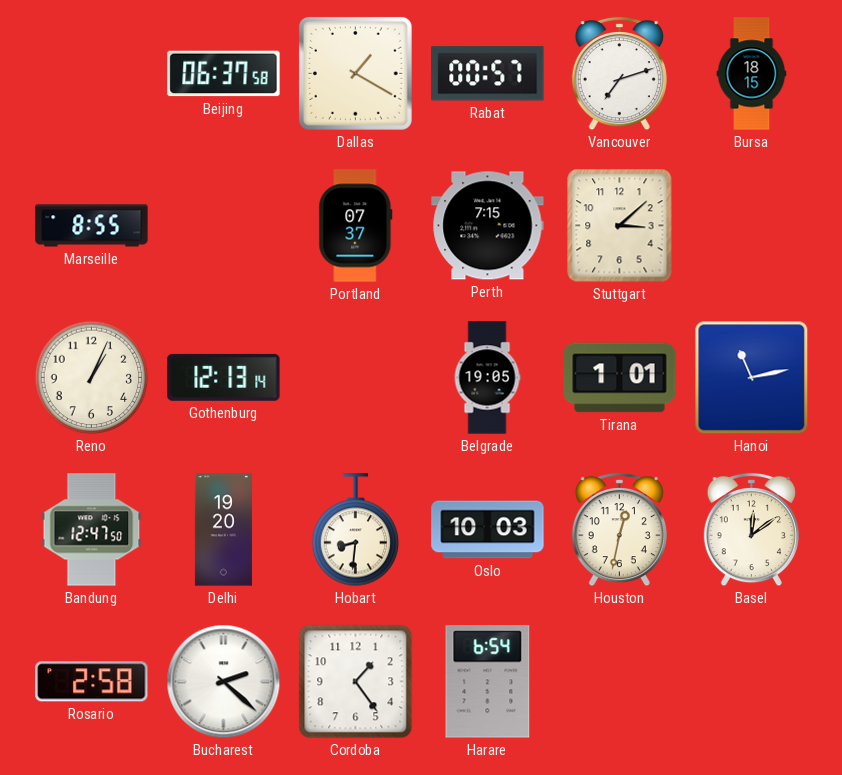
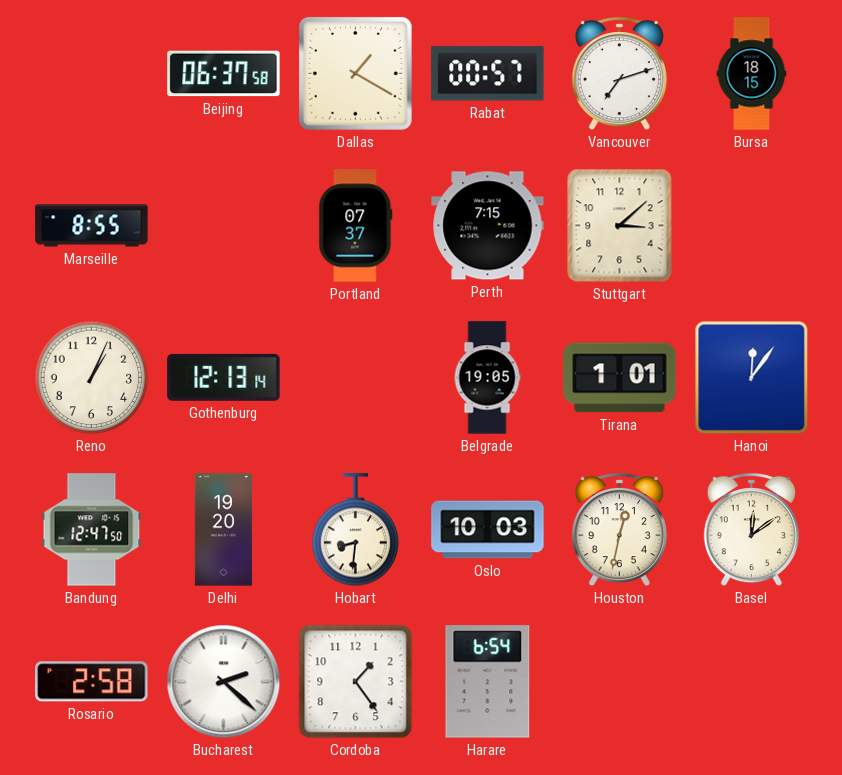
Hanoi: 11:13 -> 12:06 (752, 378)
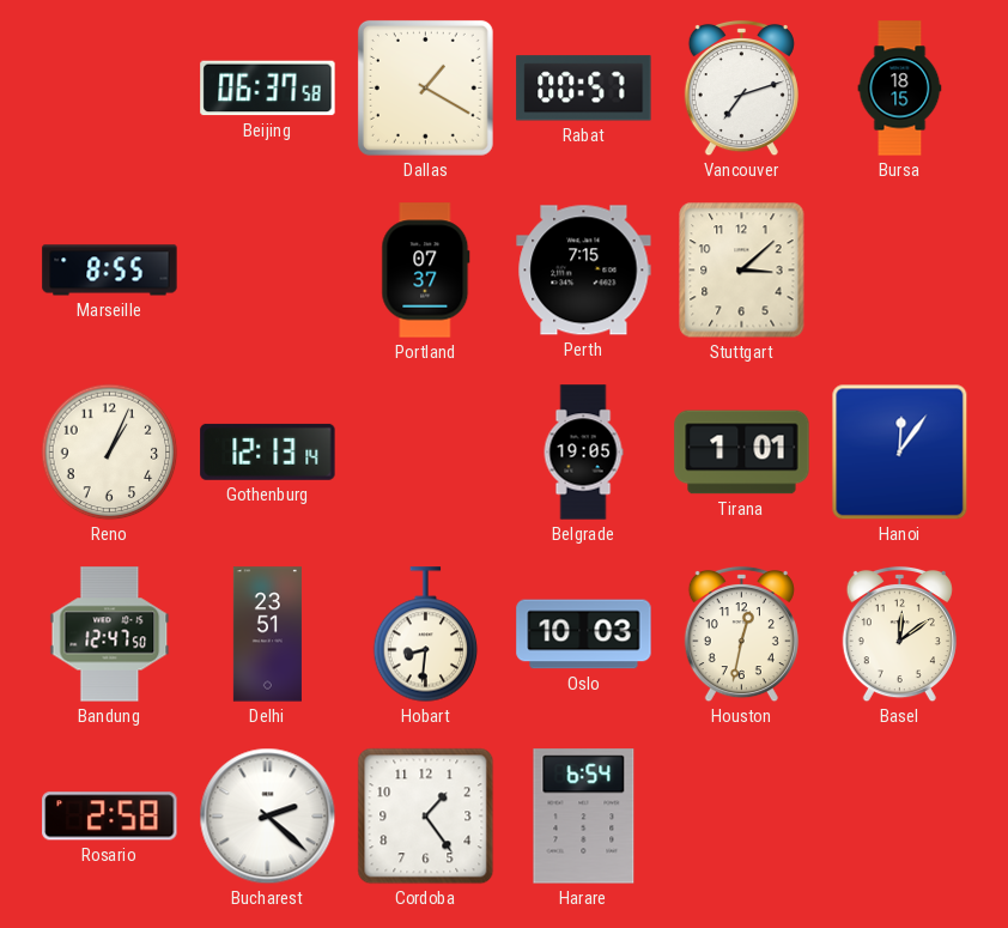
Delhi: 19:20 -> 23:51 (267, 635)
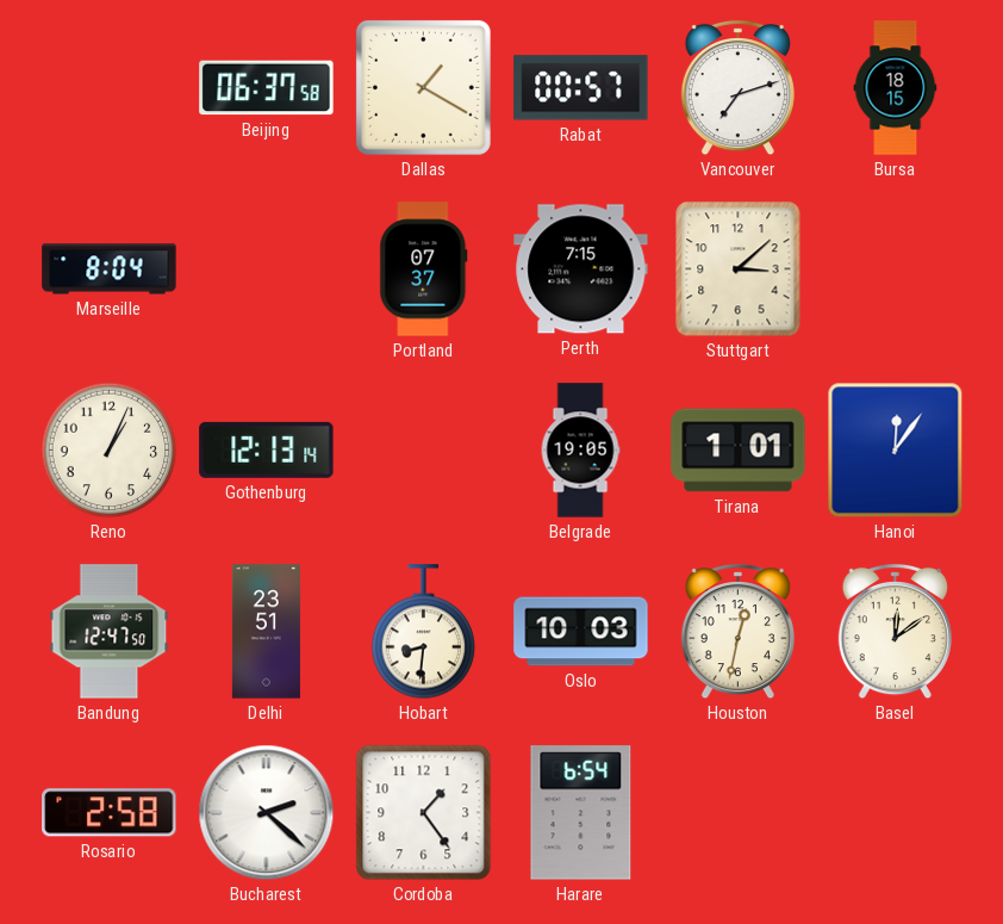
Marseille: 8:55 -> 8:04 (110, 269)
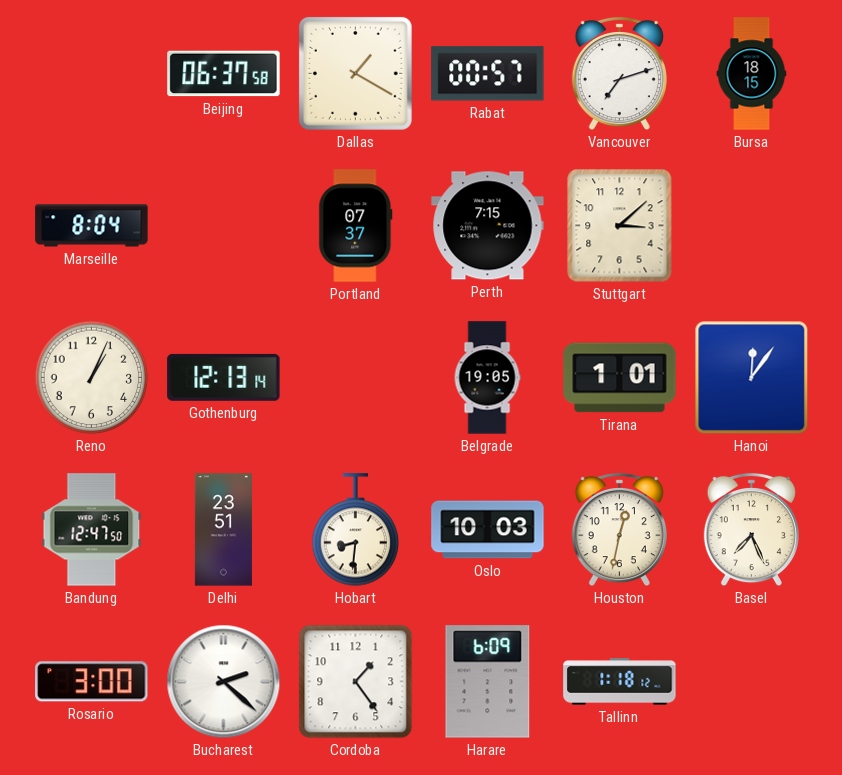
Basel: 12:09 -> 7:26 (751, 530)
Rosario: 2:58 -> 3:00 (92, 682)
Harare: 6:54 -> 6:09 (488, 682)
Tallinn: none -> 1:18 (620, 682)
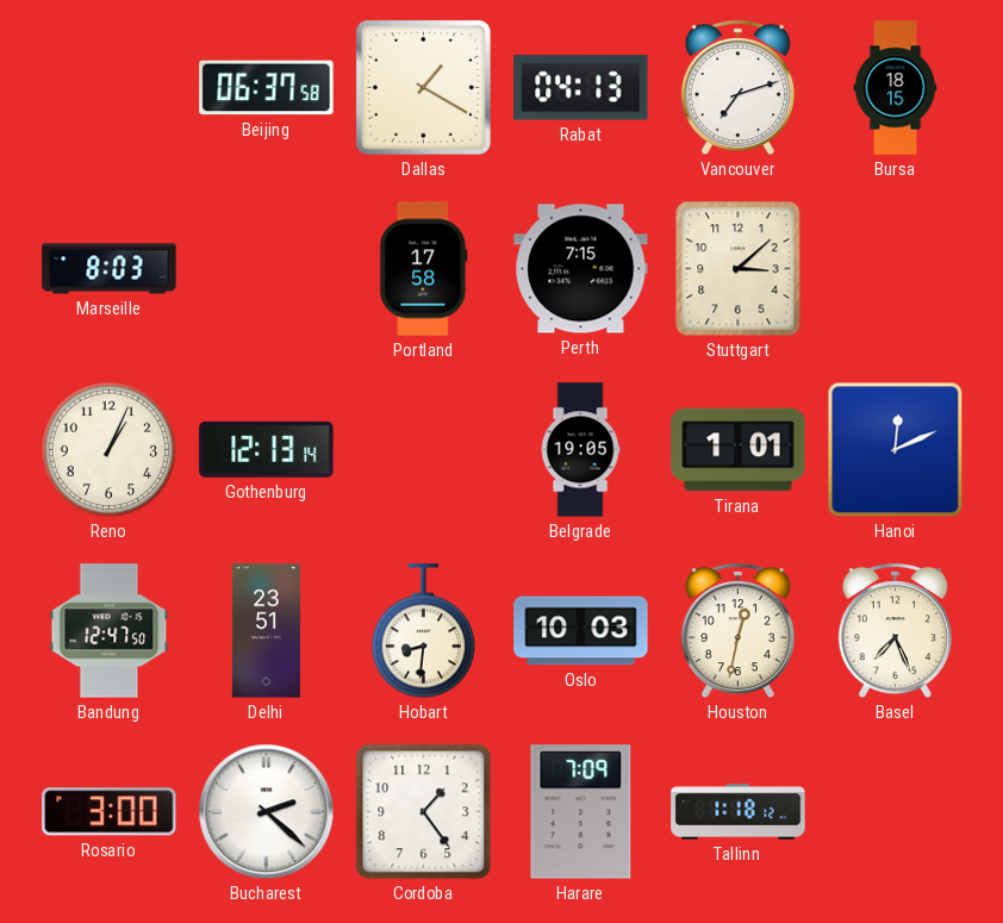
Rabat: 00:57 -> 04:13 (581, 88)
Marseille: 8:04 -> 8:03 (110, 269)
Portland: 07:37 -> 17:58 (424, 269)
Hanoi: 12:06 -> 12:11 (896, 450)
Harare: 6:09 -> 7:09 (581, 812)
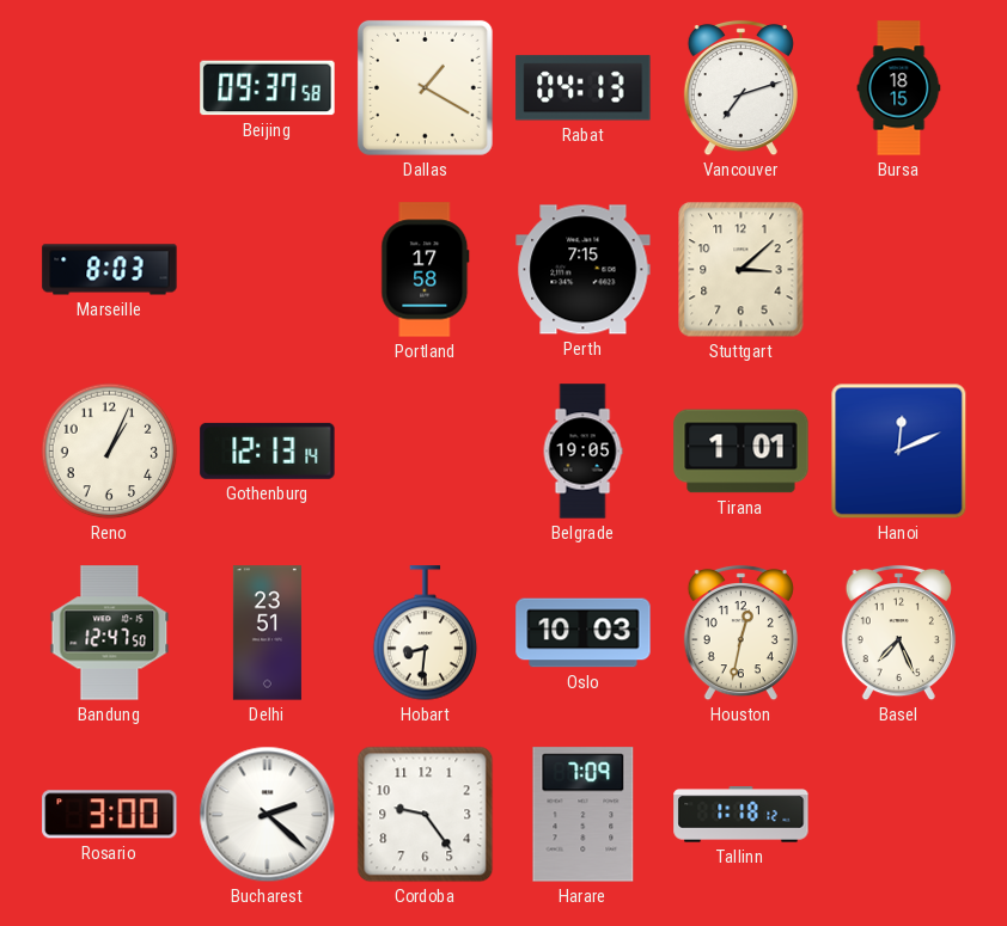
Beijing: 06:37 -> 09:37 (268, 88)
Cordoba: 1:24 -> 9:24 (426, 815)
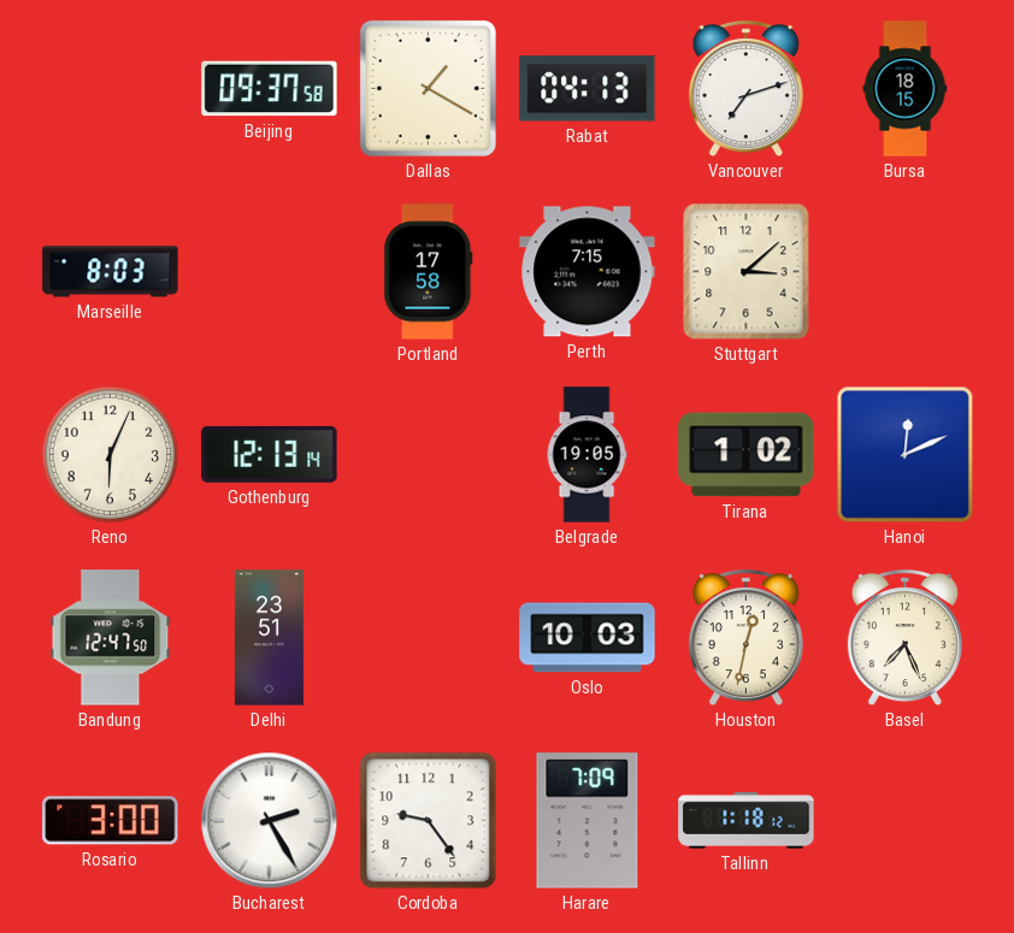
Reno: 1:04 -> 6:04 (111, 455)
Tirana: 1:01 -> 1:02 (747, 455)
Hobart: 8:31 -> none (426, 633)
Bucharest: 2:22 -> 2:25 (270, 821)
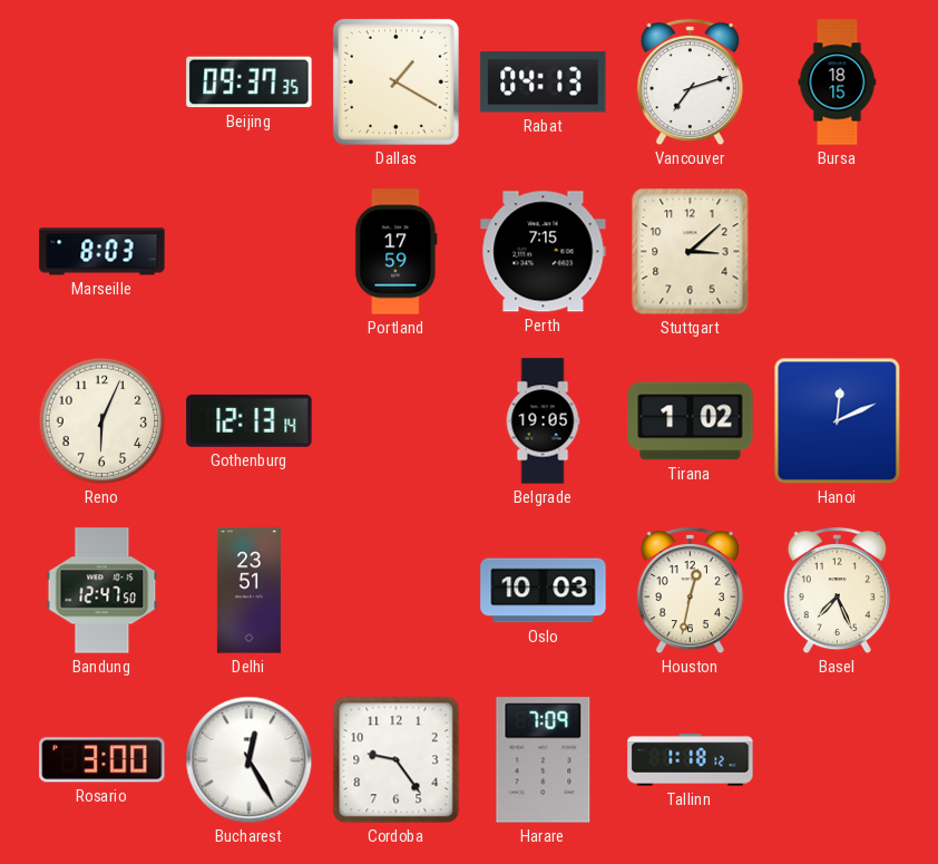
Beijing: 09:37:58 -> 09:37:35 (250, 82)
Portland: 17:58 -> 17:59 (397, 252)
Bucharest: 2:25 -> 12:25 (250, 760)
